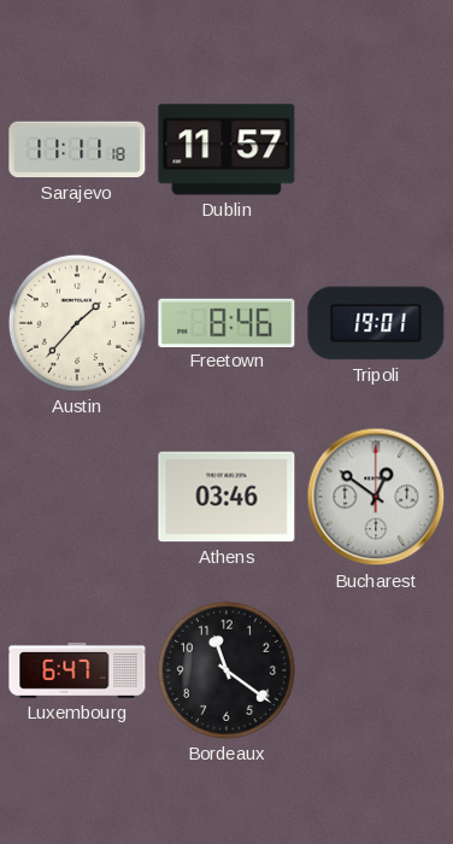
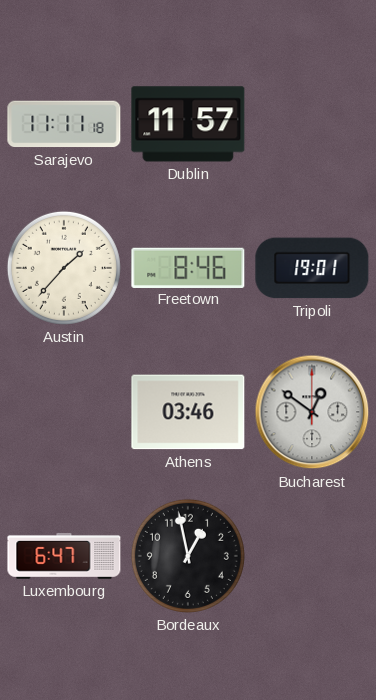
Bordeaux: 11:21 -> 12:58 (188, 556)
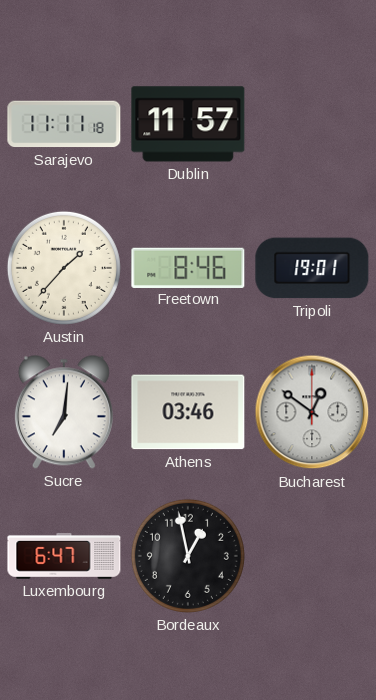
Sucre: none -> 7:01 (64, 412)
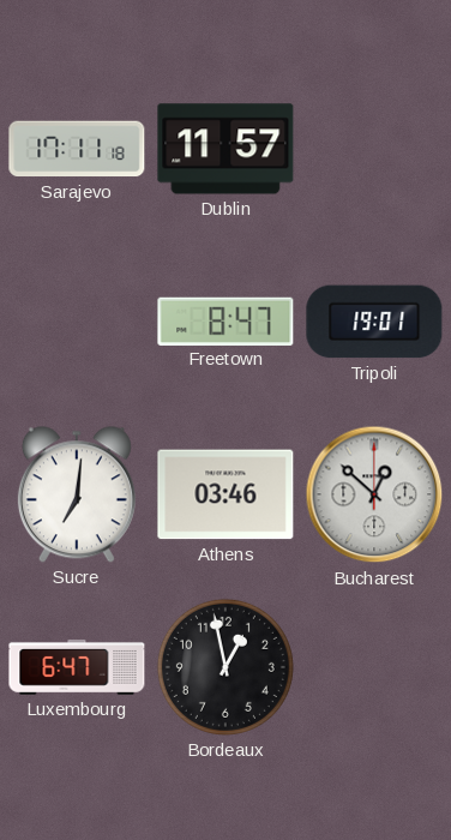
Sarajevo: 11:11 -> 17:11 (77, 149)
Austin: 1:37 -> none (64, 268)
Freetown: 8:46 -> 8:47 (225, 320)
Bucharest: 12:51 -> 12:52 (374, 494)
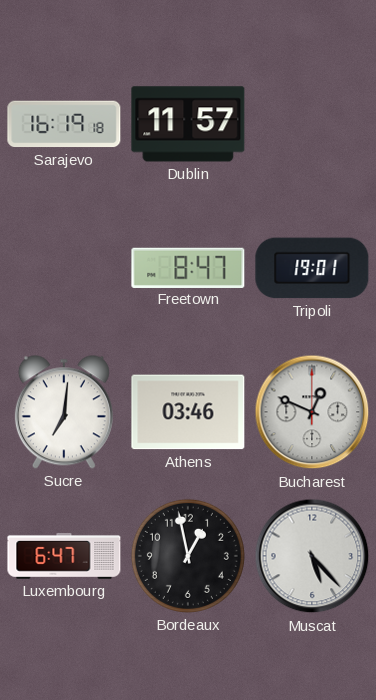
Sarajevo: 17:11 -> 16:19 (64, 124)
Bucharest: 12:52 -> 12:49 (312, 412)
Muscat: none -> 5:23 (312, 556)
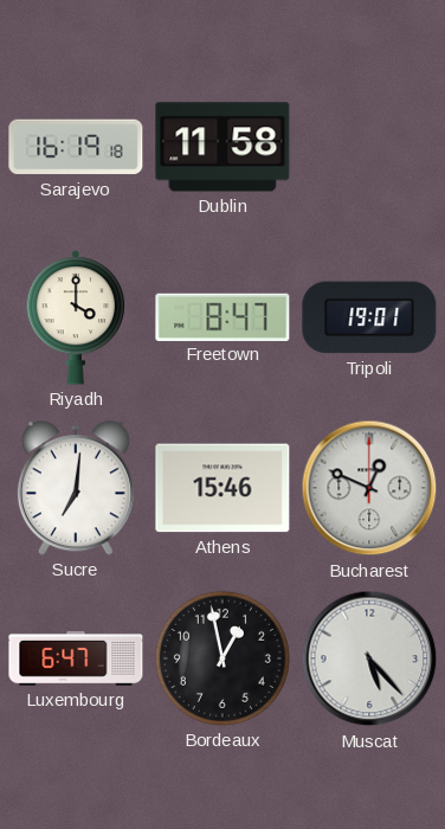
Dublin: 11:57 -> 11:58 (222, 147)
Riyadh: none -> 4:00 (75, 317)
Athens: 03:46 -> 15:46 (222, 488)
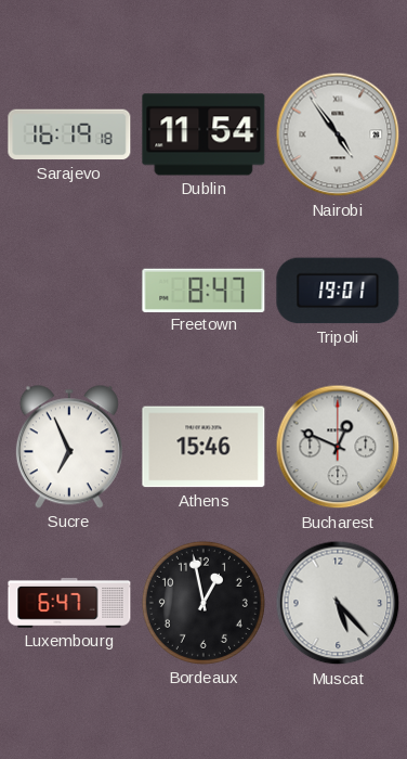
Dublin: 11:58 -> 11:54 (203, 134)
Nairobi: none -> 4:54 (338, 134)
Riyadh: 4:00 -> none (75, 317)
Sucre: 7:01 -> 6:56 (69, 447)
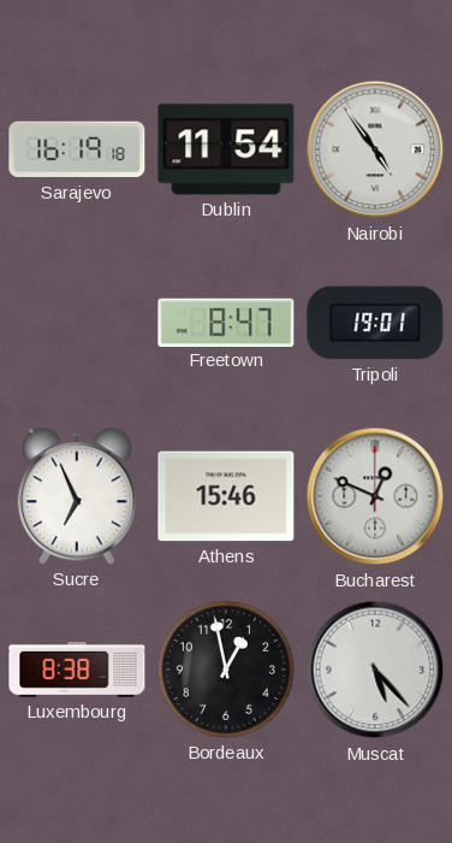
Luxembourg: 6:47 -> 8:38 (77, 670)
